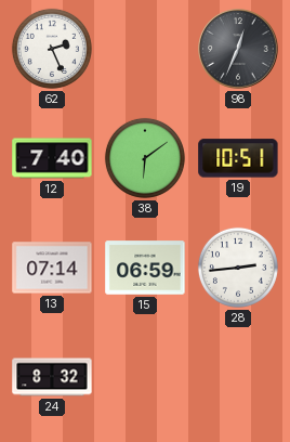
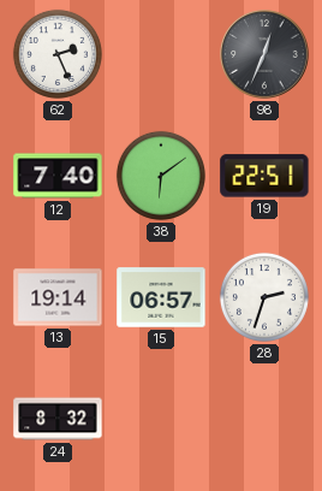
19: 10:51 -> 22:51 (264, 176)
13: 07:14 -> 19:14 (58, 297)
15: 06:59 -> 06:57 (161, 297)
28: 2:44 -> 2:33 (264, 297)
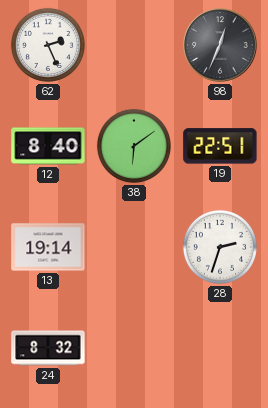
12: 7:40 -> 8:40 (48, 146)
15: 06:57 -> none (161, 297)
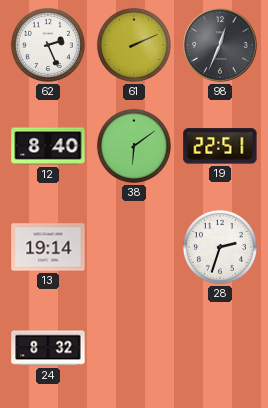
61: none -> 2:11 (134, 45)
